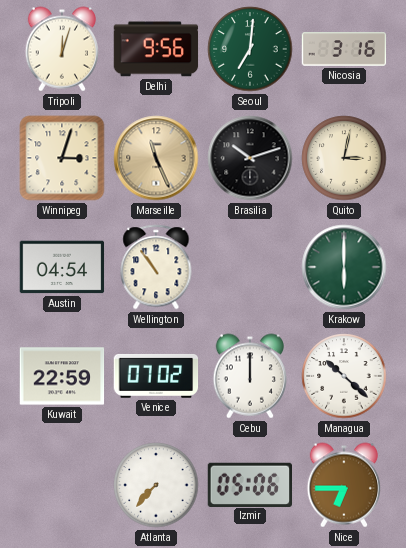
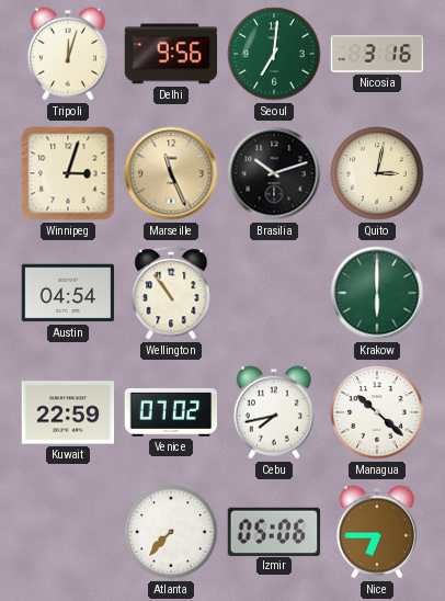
Cebu: 12:00 -> 7:43 (274, 412)
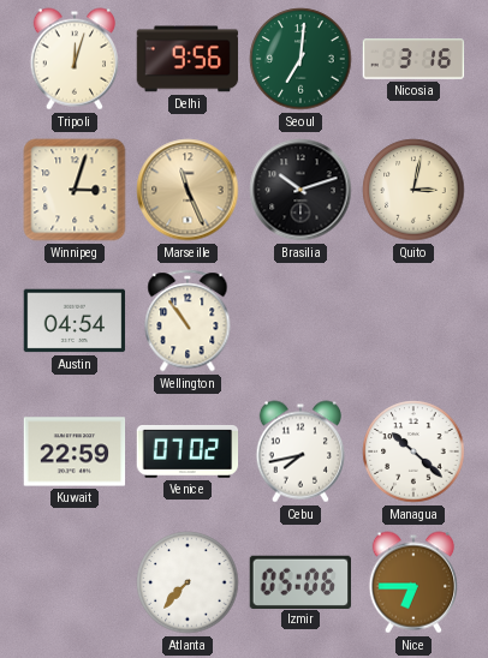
Krakow: 6:00 -> none (377, 293)
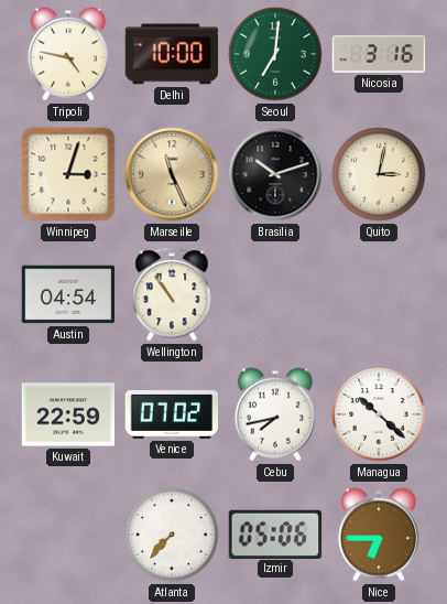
Tripoli: 12:03 -> 4:47 (68, 54)
Delhi: 9:56 -> 10:00 (172, 54)
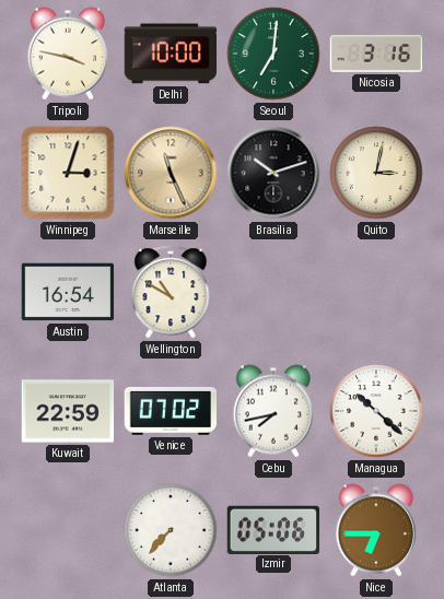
Tripoli: 4:47 -> 3:47 (68, 54)
Austin: 04:54 -> 16:54 (68, 292)
Wellington: 10:54 -> 10:50 (171, 292)
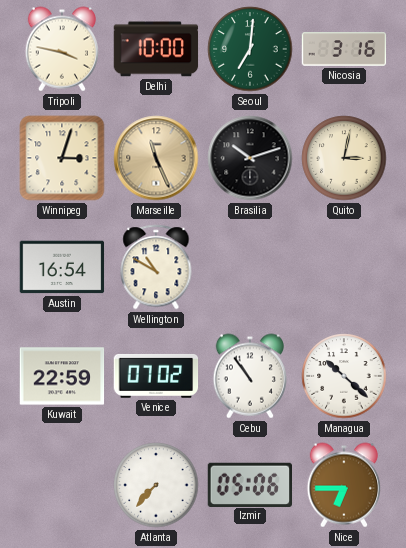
Cebu: 7:43 -> 10:54 (250, 376)
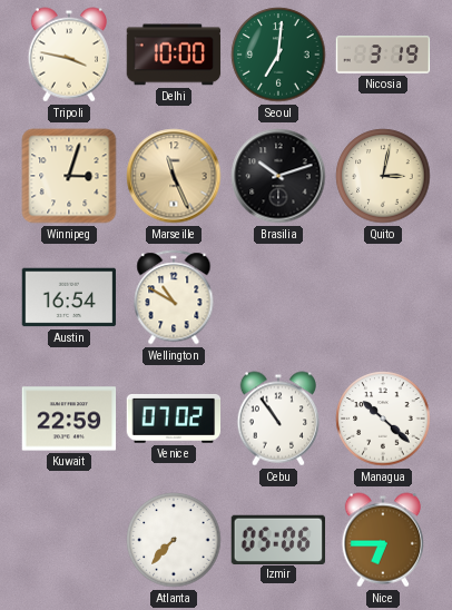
Nicosia: 3:16 -> 3:19 (383, 55)
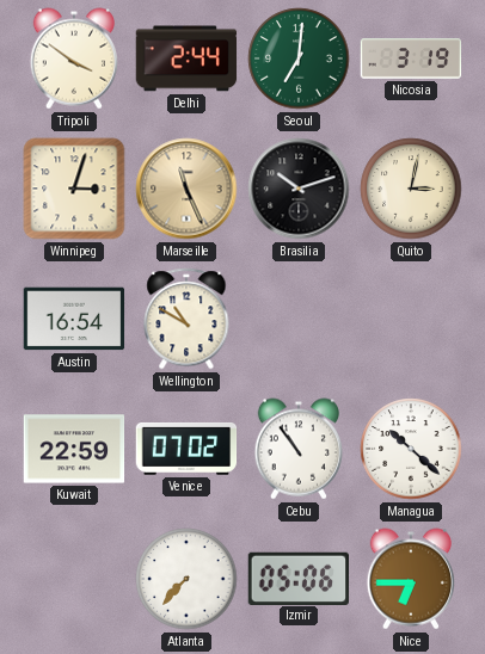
Tripoli: 3:47 -> 3:51 (74, 58)
Delhi: 10:00 -> 2:44 (186, 58)
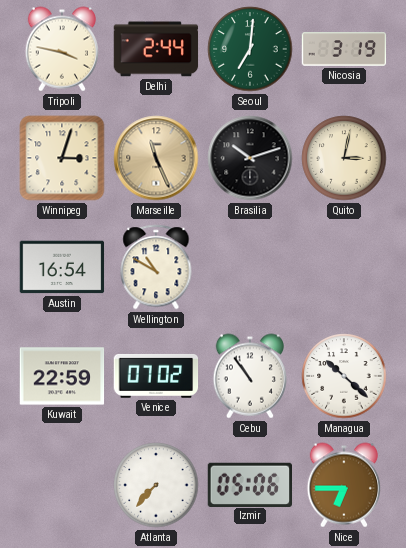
Tripoli: 3:51 -> 3:47 (62, 49)
